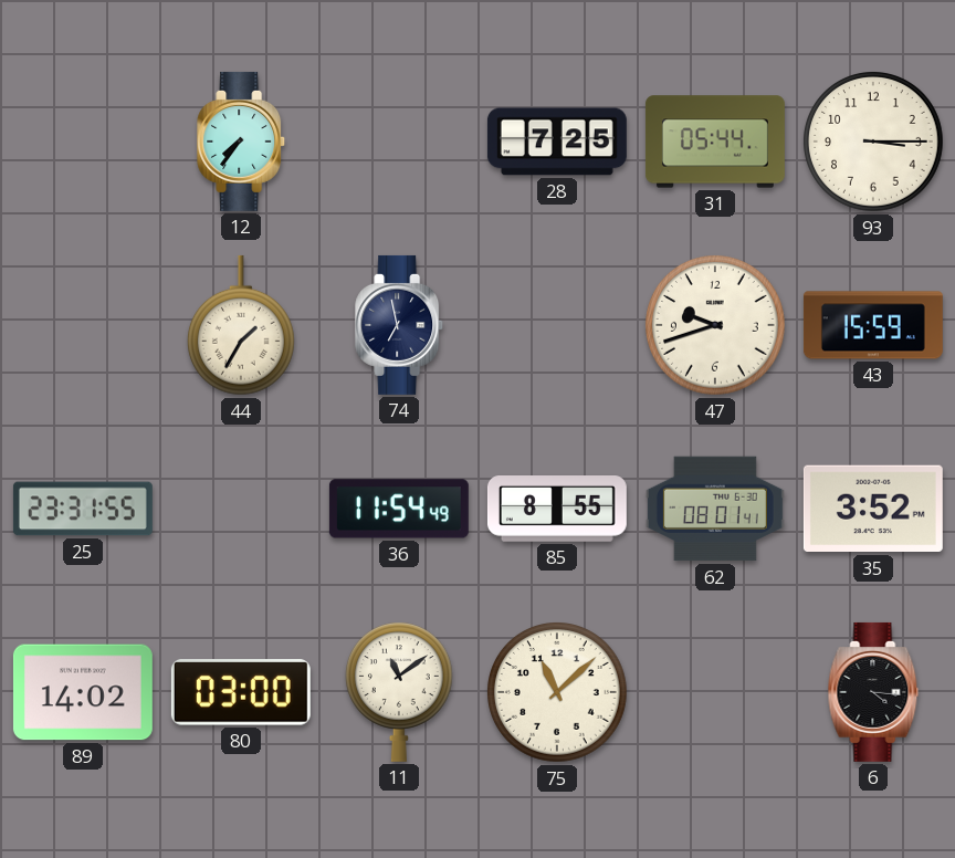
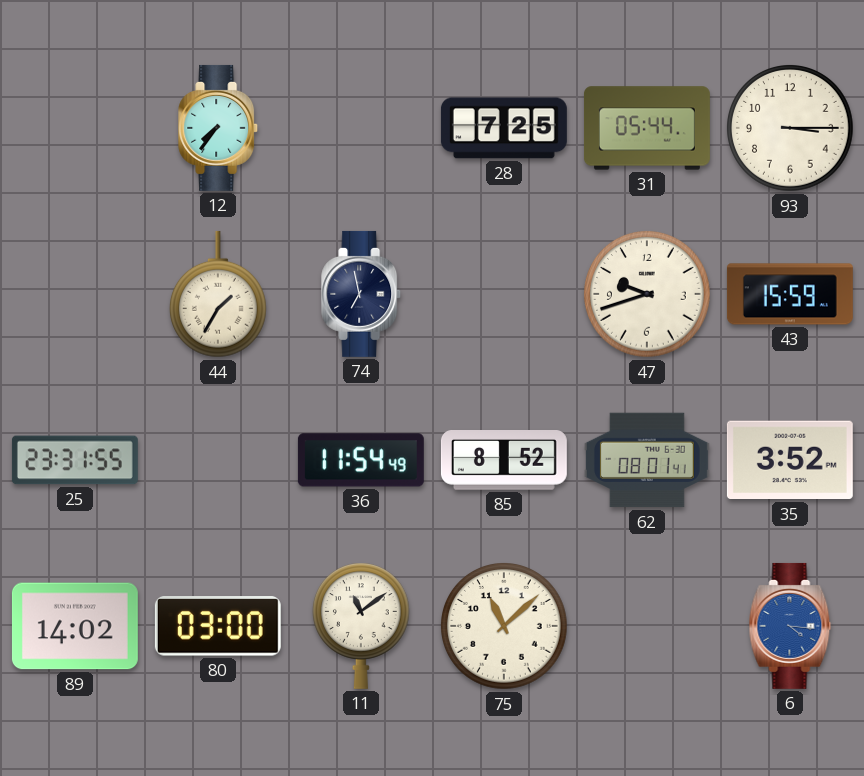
85: 8:55 -> 8:52 (504, 461)
6 dial: black -> blue (790, 626)
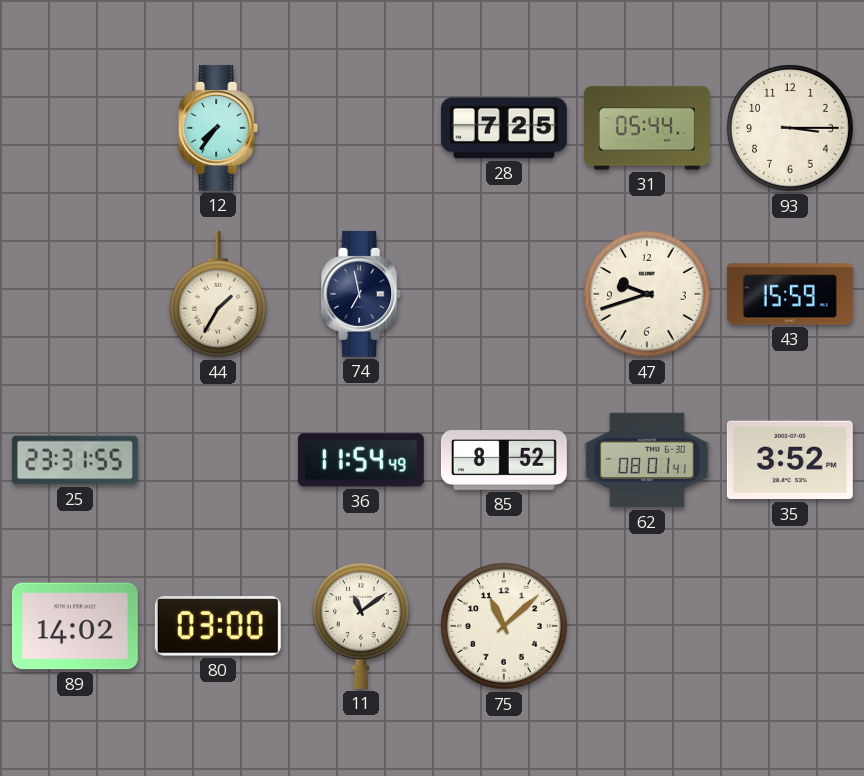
6: 4:16 -> none (790, 626)
